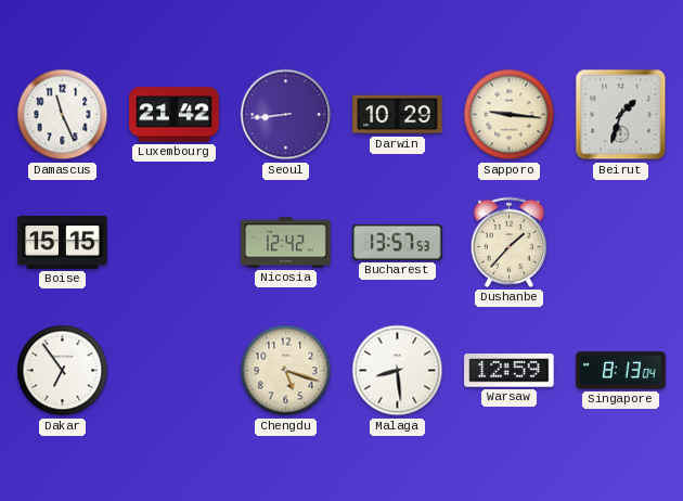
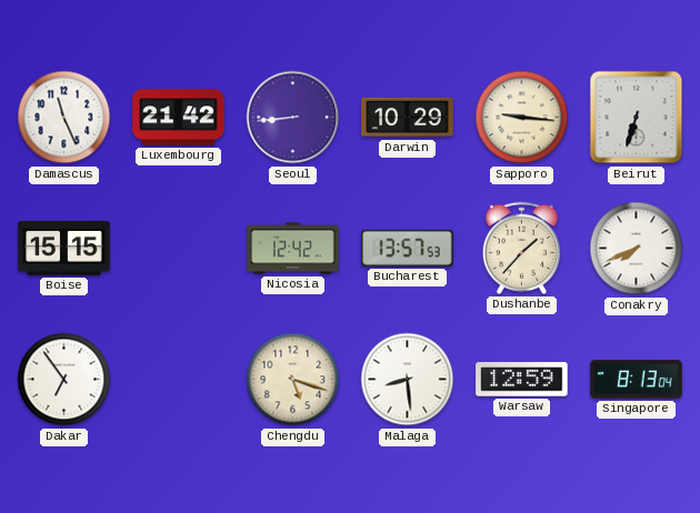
Beirut: 1:33 -> 6:33 (637, 118)
Conakry: none -> 7:41 (637, 249)
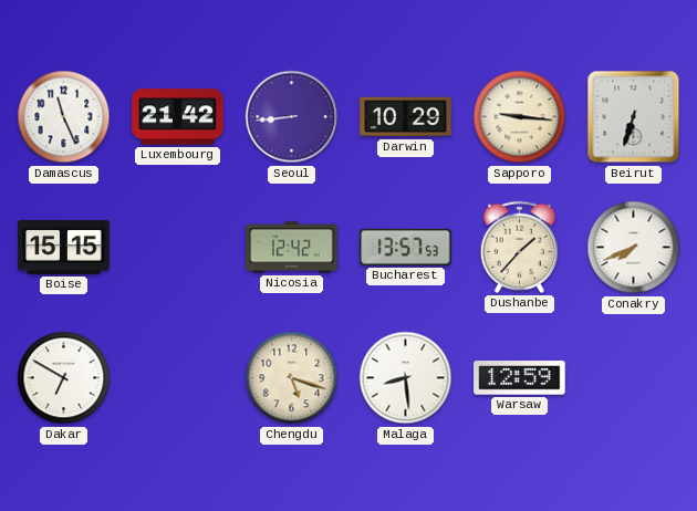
Dakar: 6:54 -> 6:50 (64, 378)
Singapore: 8:13 -> none (637, 380)
